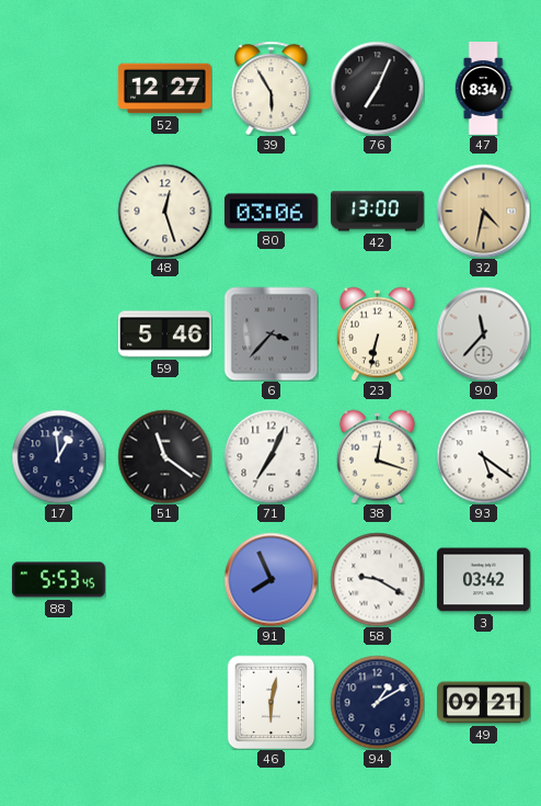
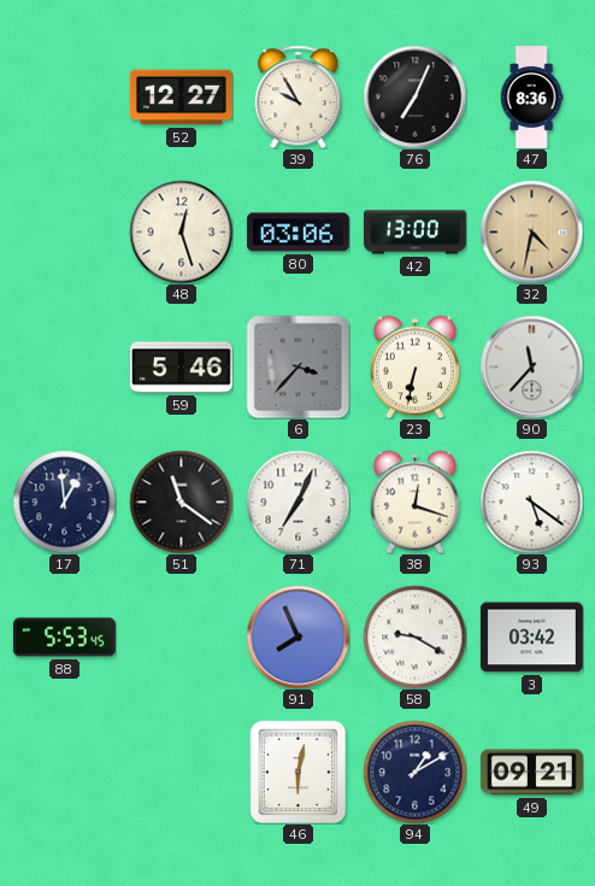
39: 5:55 -> 9:55 (299, 96)
47: 8:34 -> 8:36 (531, 98)
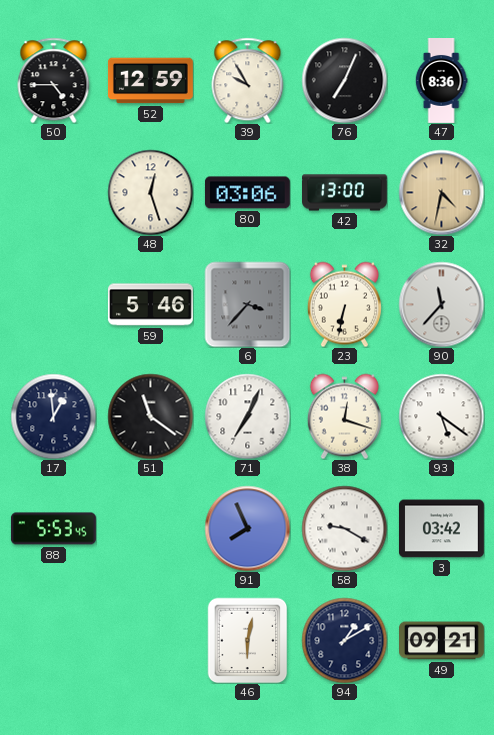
50: none -> 4:45 (54, 80)
52: 12:27 -> 12:59 (150, 81)
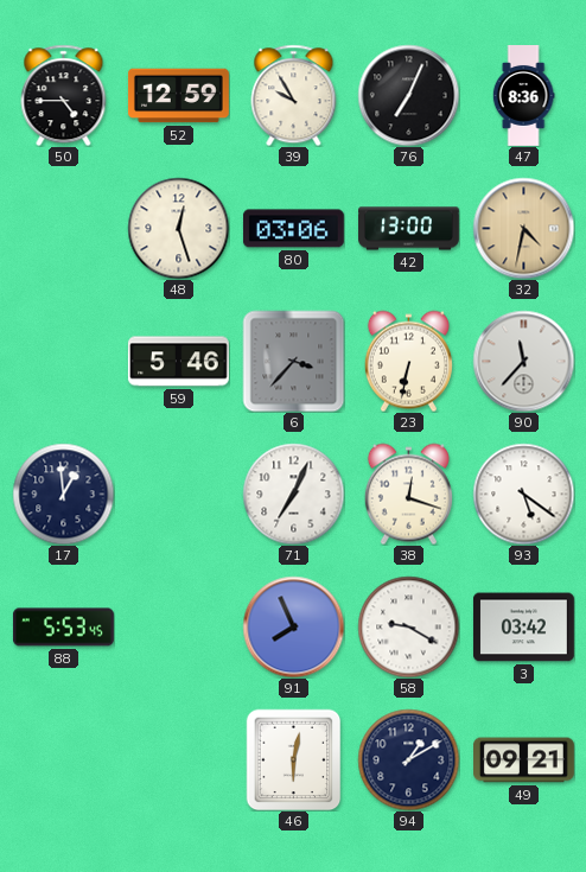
51: 11:21 -> none (150, 416)
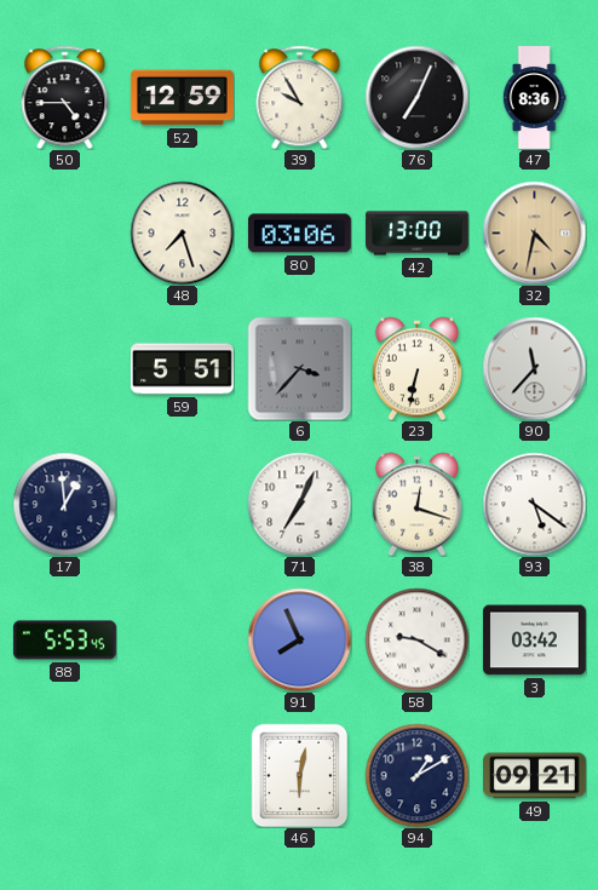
48: 12:27 -> 7:27 (182, 232)
59: 5:46 -> 5:51 (182, 369)
